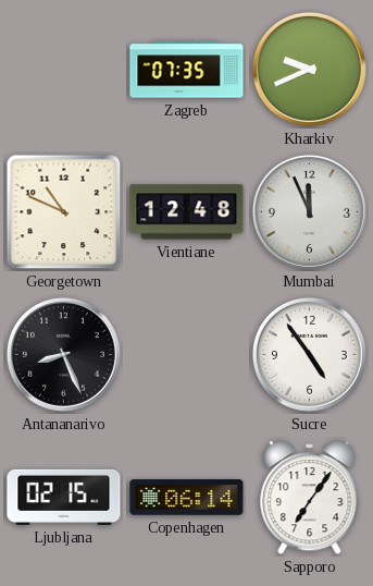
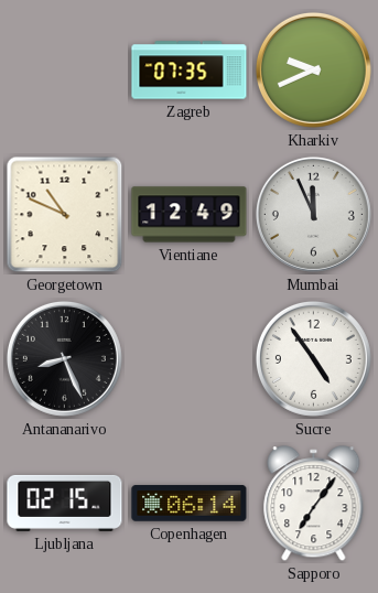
Vientiane: 12:48 -> 12:49 (190, 215)
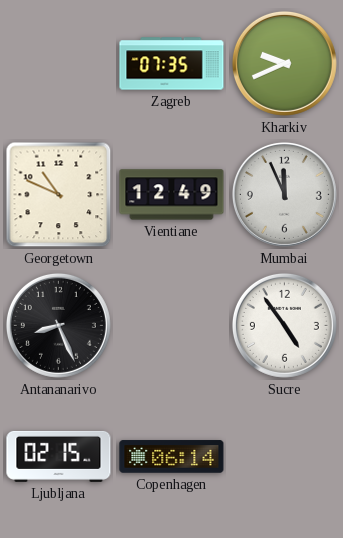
Sapporo: 7:06 -> none (314, 504)
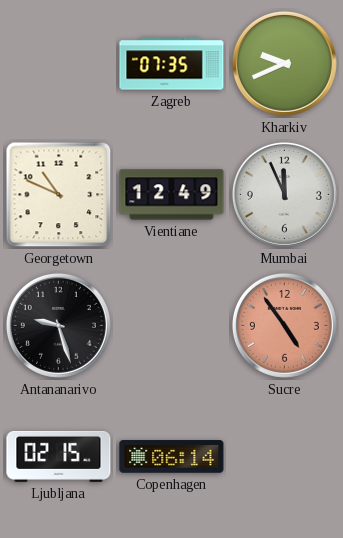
Antananarivo: 8:26 -> 9:27 (58, 325)
Sucre dial: white -> salmon (284, 325)
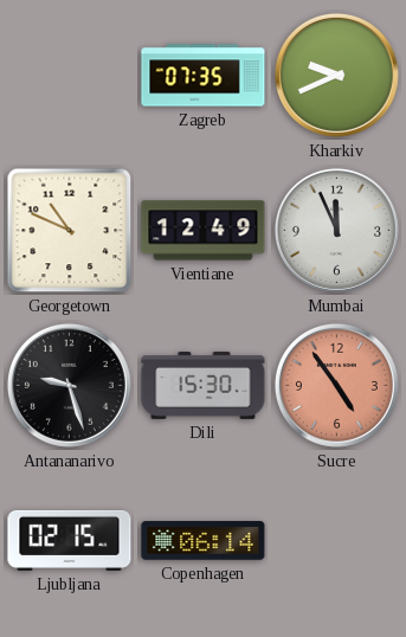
Dili: none -> 15:30 (204, 386)
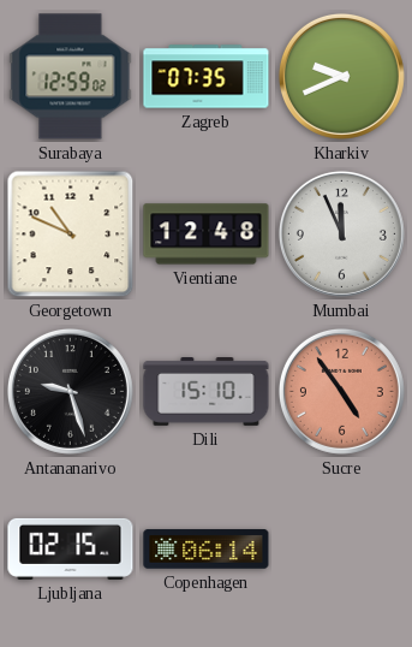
Surabaya: none -> 12:59 (71, 77)
Vientiane: 12:49 -> 12:48 (207, 235)
Dili: 15:30 -> 15:10 (207, 392)
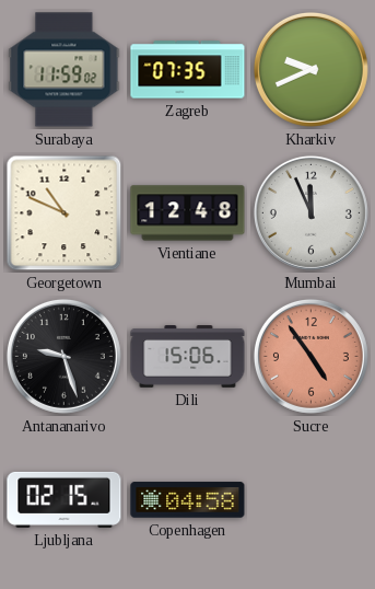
Surabaya: 12:59 -> 11:59 (65, 70)
Dili: 15:10 -> 15:06 (188, 357)
Copenhagen: 06:14 -> 04:58 (188, 500)
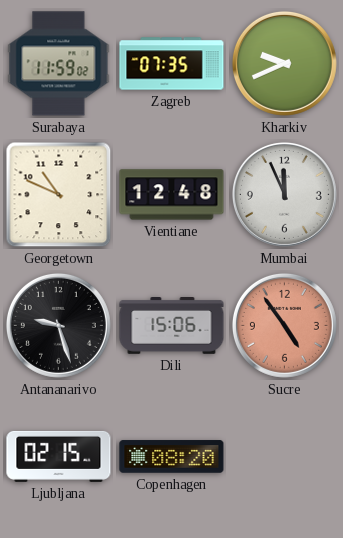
Copenhagen: 04:58 -> 08:20 (172, 457)
